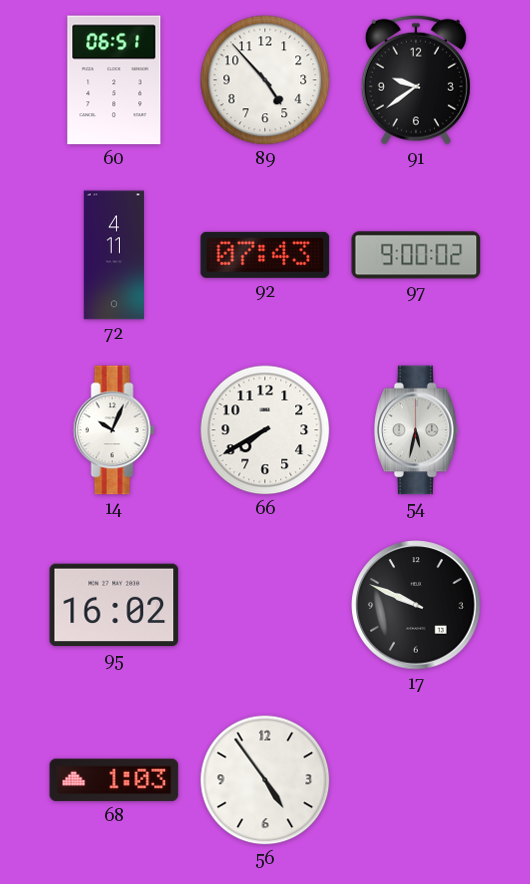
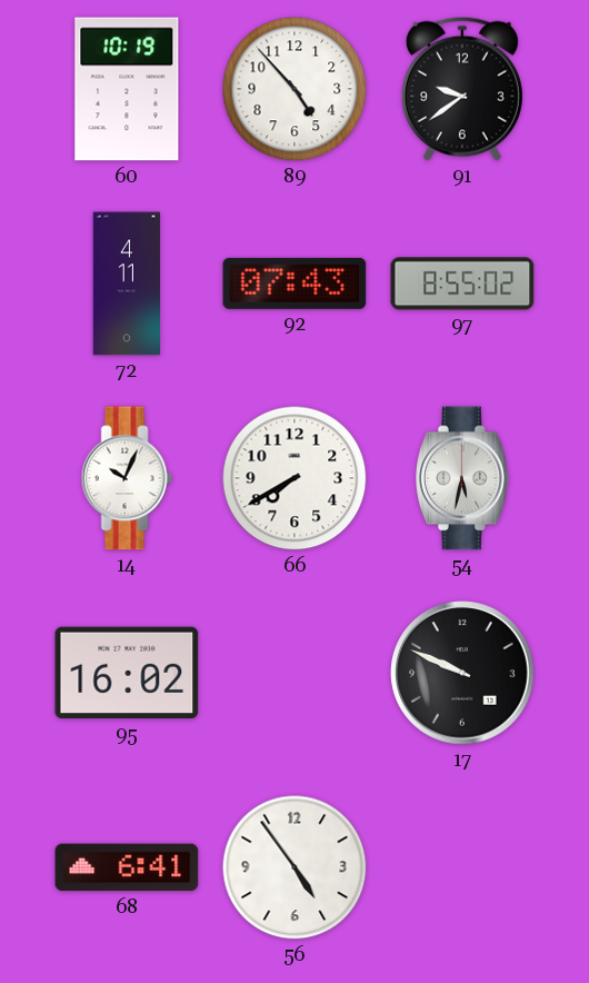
60: 06:51 -> 10:19 (127, 89)
97: 9:00 -> 8:55 (462, 284)
68: 1:03 -> 6:41 (127, 867)
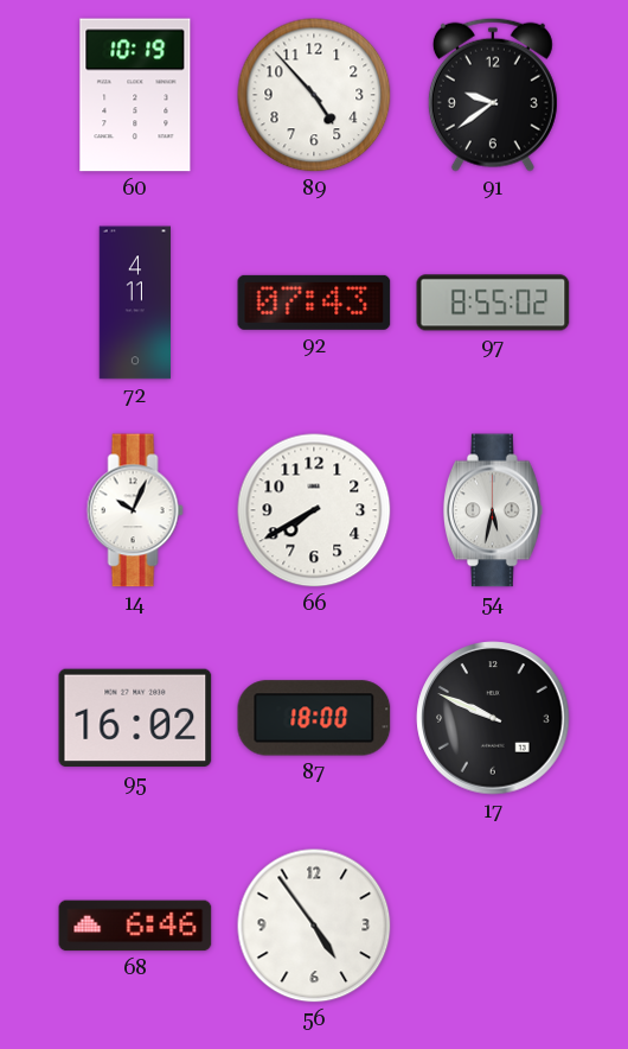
87: none -> 18:00 (314, 718)
68: 6:41 -> 6:46 (135, 926)
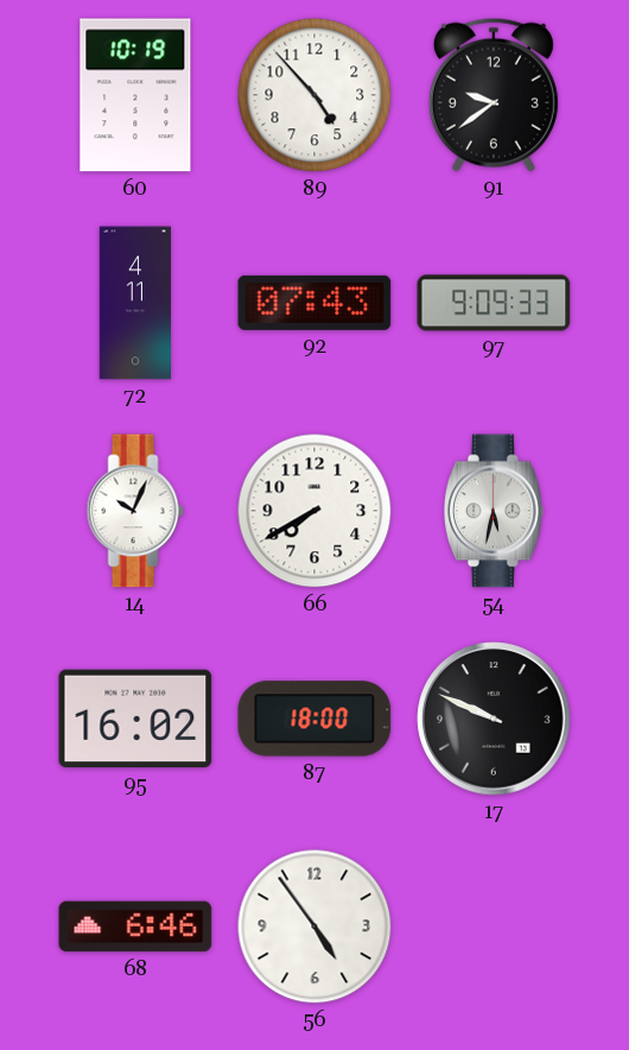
97: 8:55 -> 9:09 (494, 303)
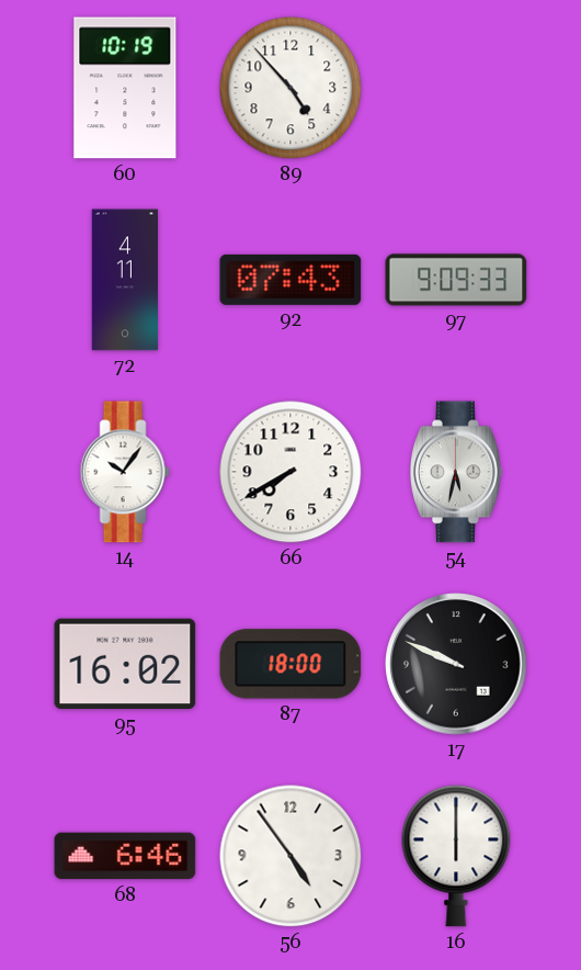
91: 9:39 -> none (494, 95)
14: 10:04 -> 10:06 (125, 472)
16: none -> 6:00 (456, 856)
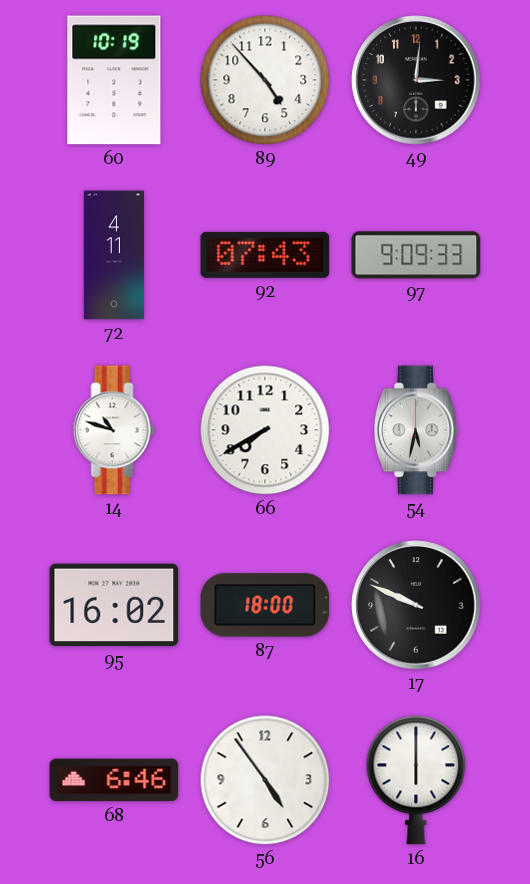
49: none -> 3:01 (416, 80)
14: 10:06 -> 10:48 (114, 430)
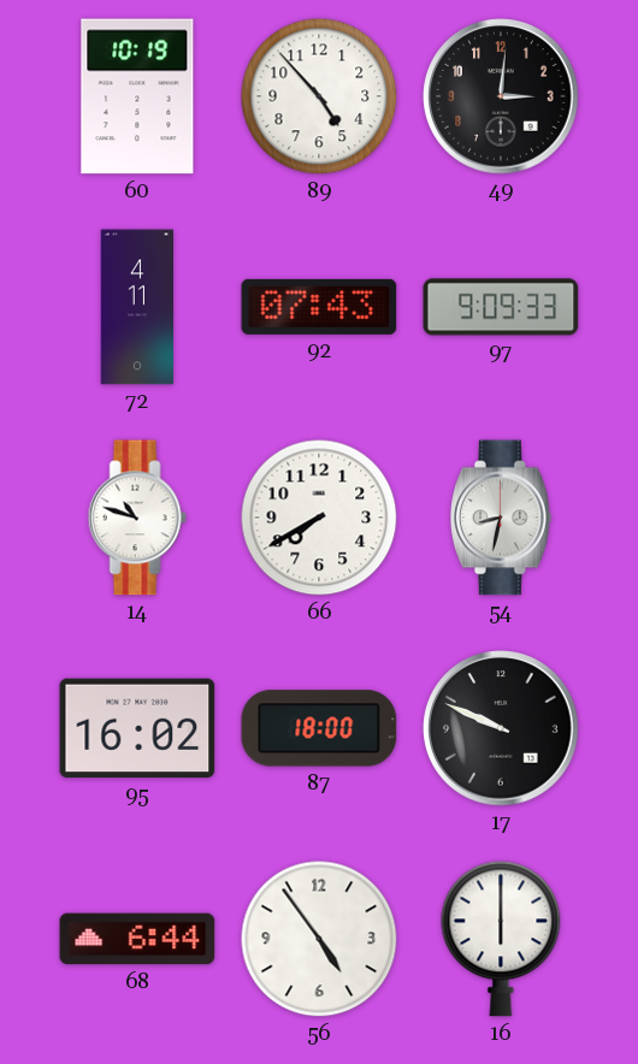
54: 5:32 -> 8:32 (502, 518)
68: 6:46 -> 6:44 (137, 939)
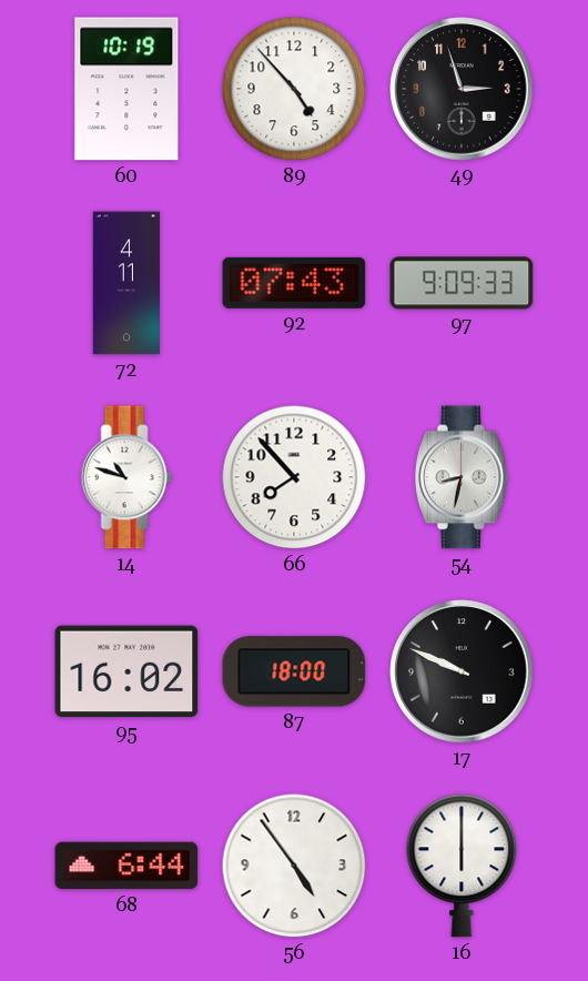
49: 3:01 -> 2:57 (462, 89)
66: 7:40 -> 7:53 (294, 477)
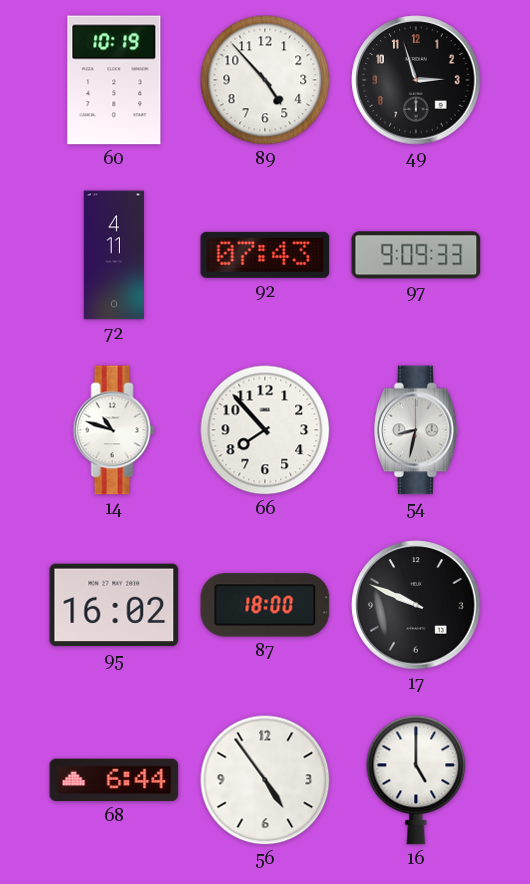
16: 6:00 -> 5:00 (416, 780)
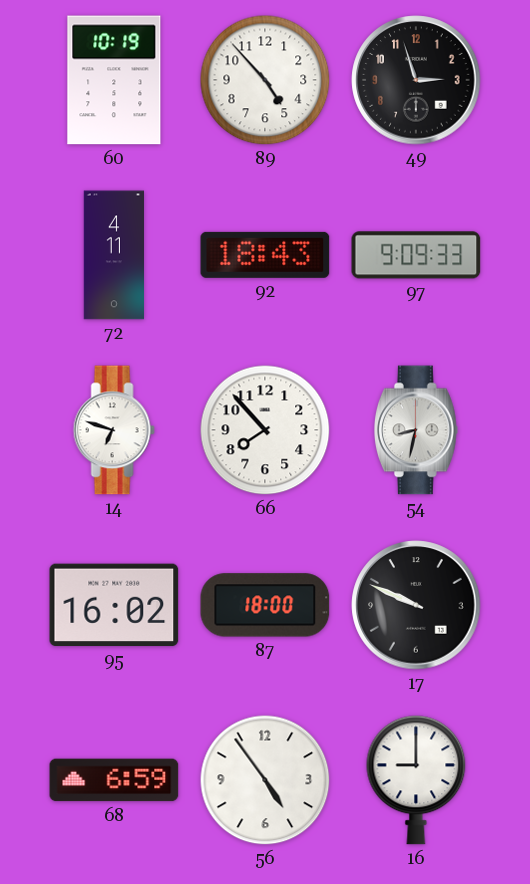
92: 07:43 -> 18:43 (265, 255)
14: 10:48 -> 6:48 (114, 430)
68: 6:44 -> 6:59 (114, 780)
16: 5:00 -> 9:00 (416, 780)
